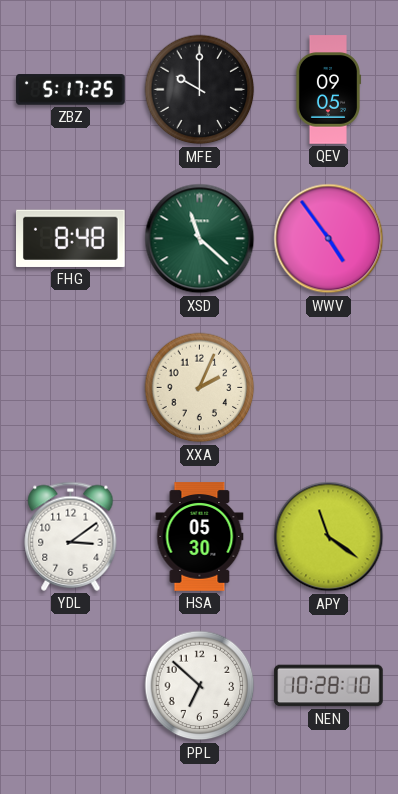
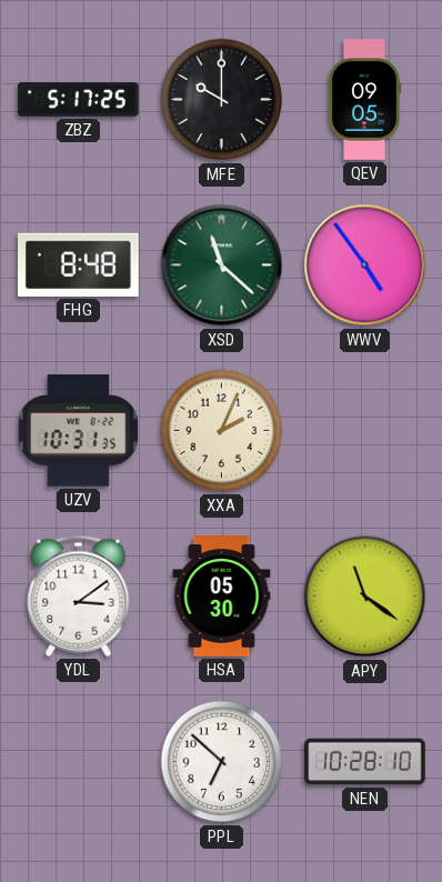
UZV: none -> 10:31 (78, 431)
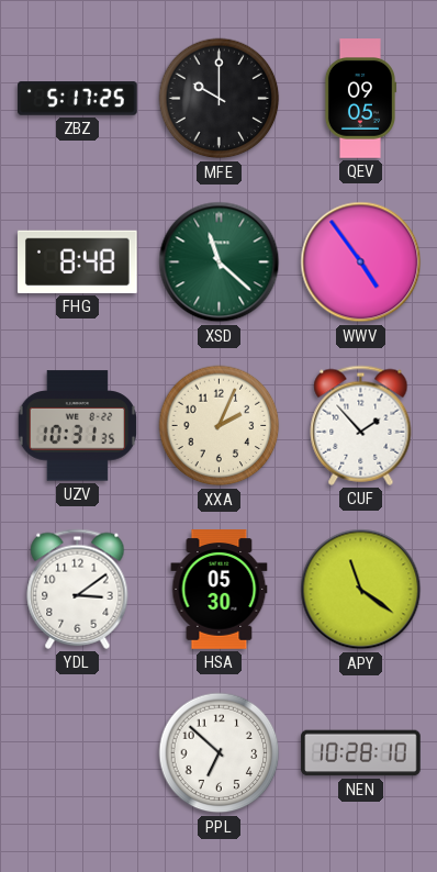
CUF: none -> 1:53 (361, 425)
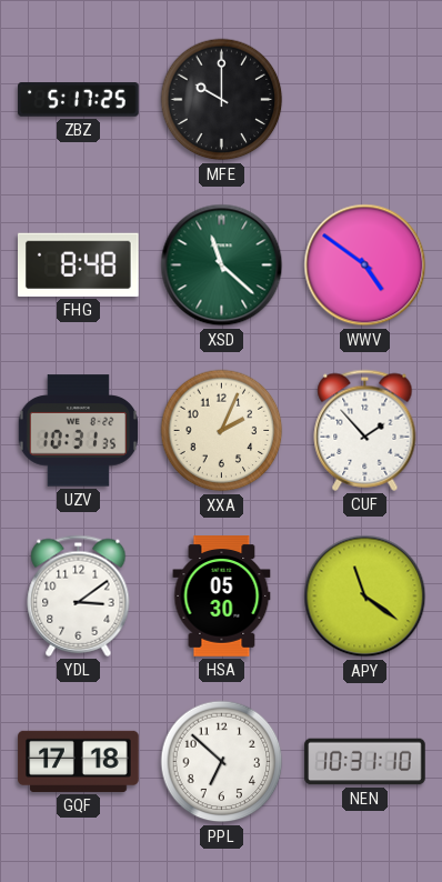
QEV: 09:05 -> none (360, 99)
WWV: 4:54 -> 4:51 (365, 265)
GQF: none -> 17:18 (79, 761)
NEN: 10:28 -> 10:31 (365, 762)
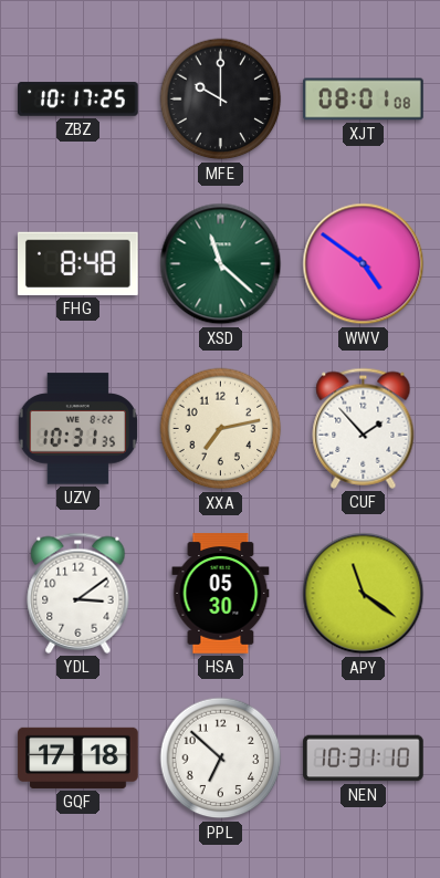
ZBZ: 5:17 -> 10:17 (78, 100)
XJT: none -> 08:01 (364, 100)
XXA: 2:04 -> 7:13 (221, 429)
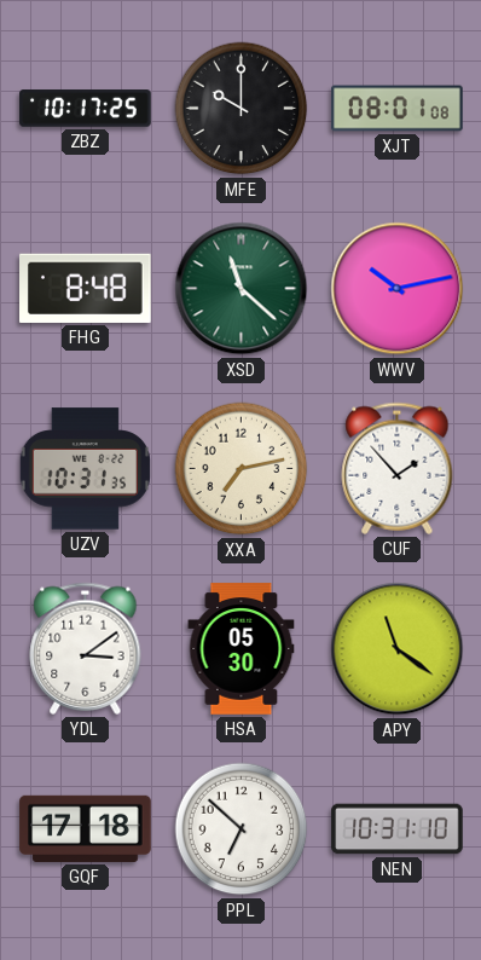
WWV: 4:51 -> 10:13 (398, 289)
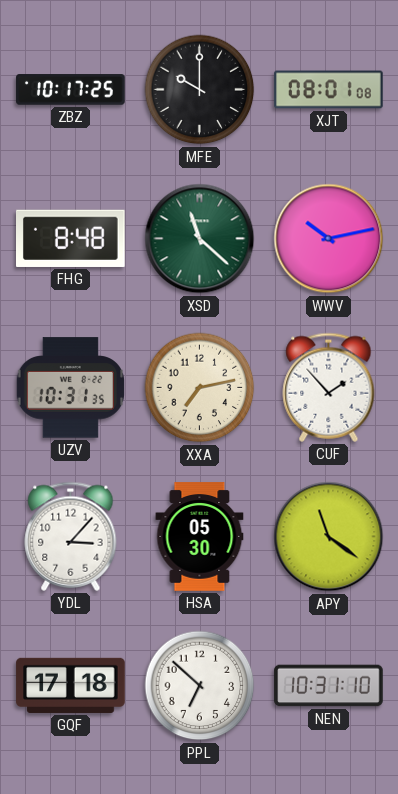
YDL: 3:09 -> 3:07 (71, 536)
